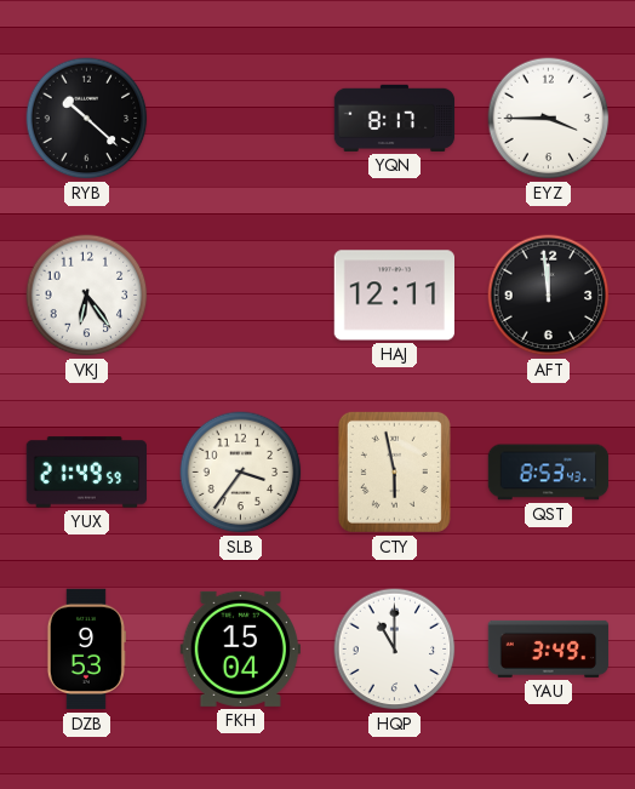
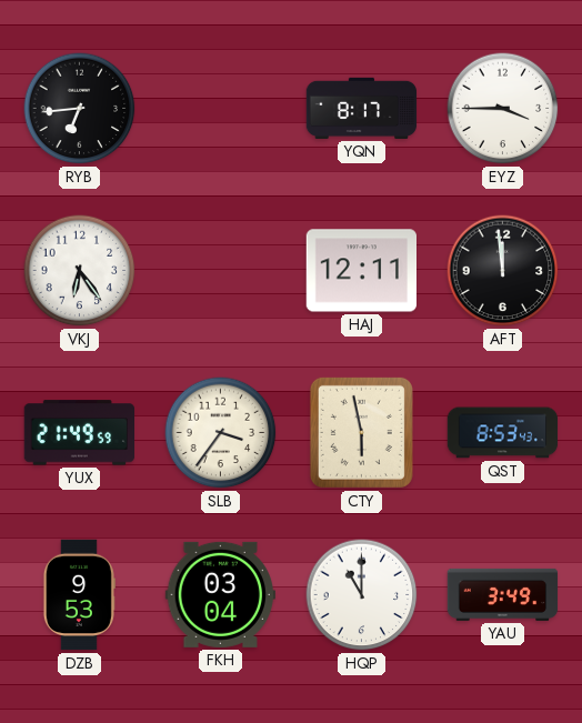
RYB: 10:22 -> 6:44 (80, 109)
FKH: 15:04 -> 03:04 (220, 594)
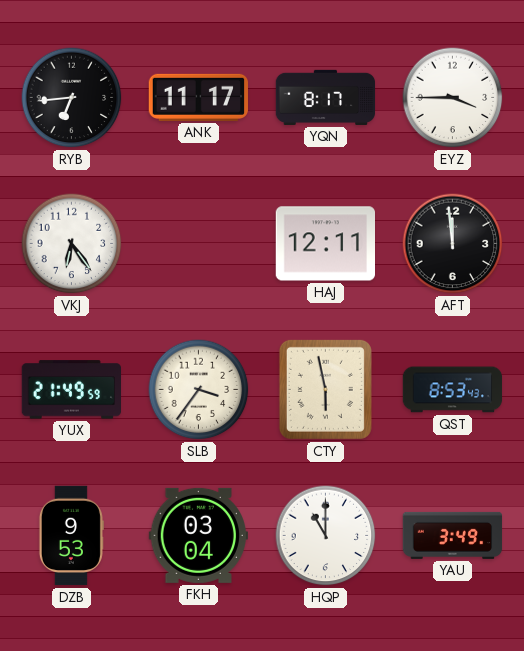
ANK: none -> 11:17 (198, 97)
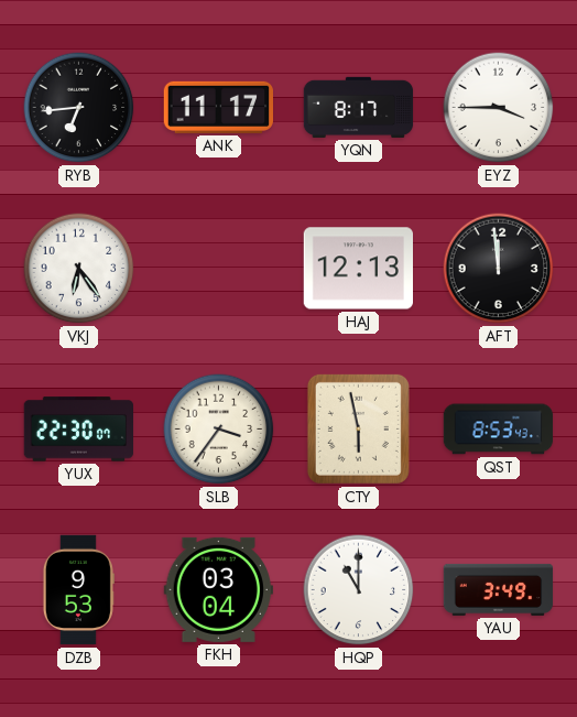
HAJ: 12:11 -> 12:13 (358, 269)
YUX: 21:49 -> 22:30 (78, 430)
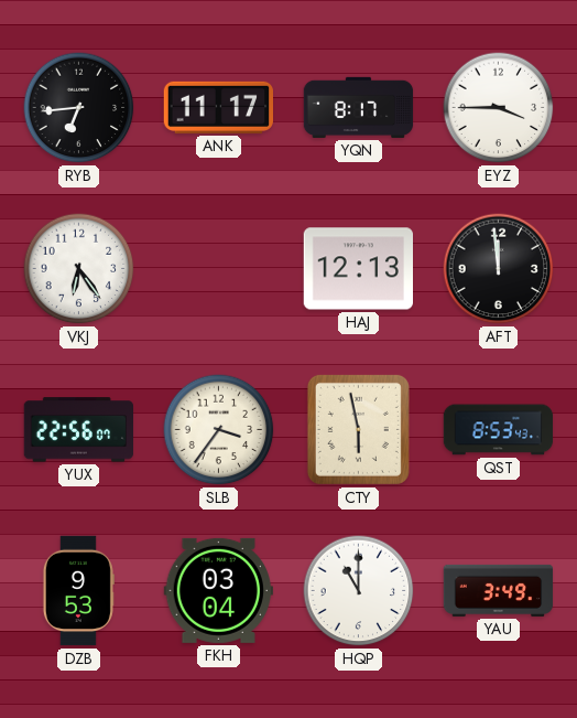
YUX: 22:30 -> 22:56 (78, 430)
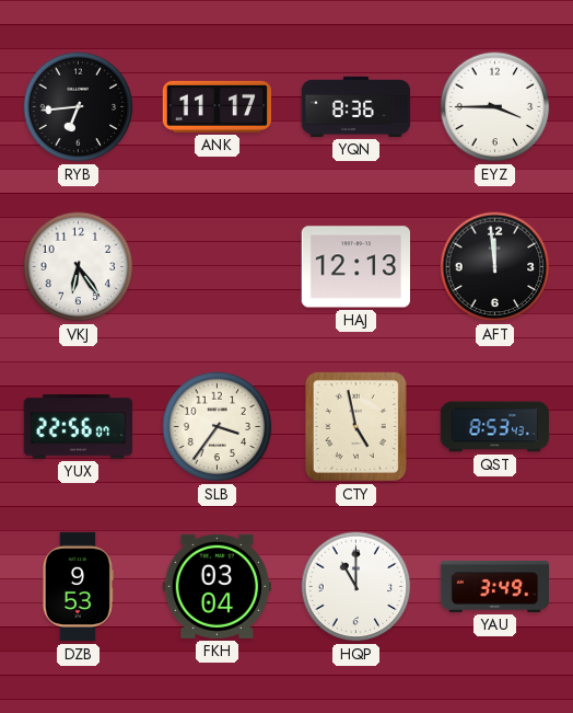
YQN: 8:17 -> 8:36 (356, 106)
CTY: 5:58 -> 4:58 (355, 426)
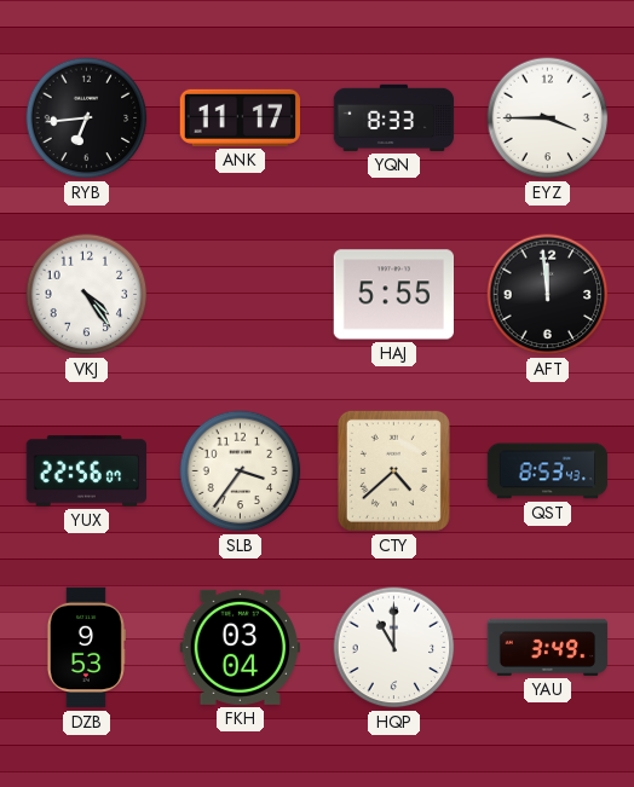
YQN: 8:36 -> 8:33 (394, 117)
VKJ: 6:24 -> 4:24 (87, 295)
HAJ: 12:13 -> 5:55 (393, 295)
CTY: 4:58 -> 4:38 (393, 470)
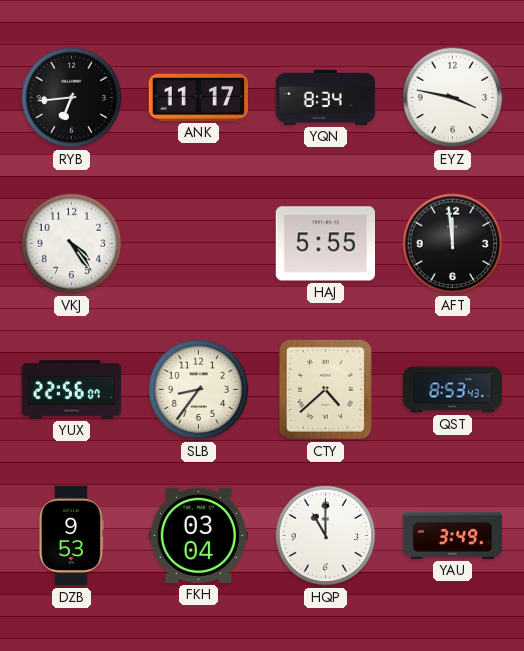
YQN: 8:33 -> 8:34 (326, 97)
EYZ: 3:45 -> 3:47 (453, 98)
SLB: 3:36 -> 8:36 (199, 390)
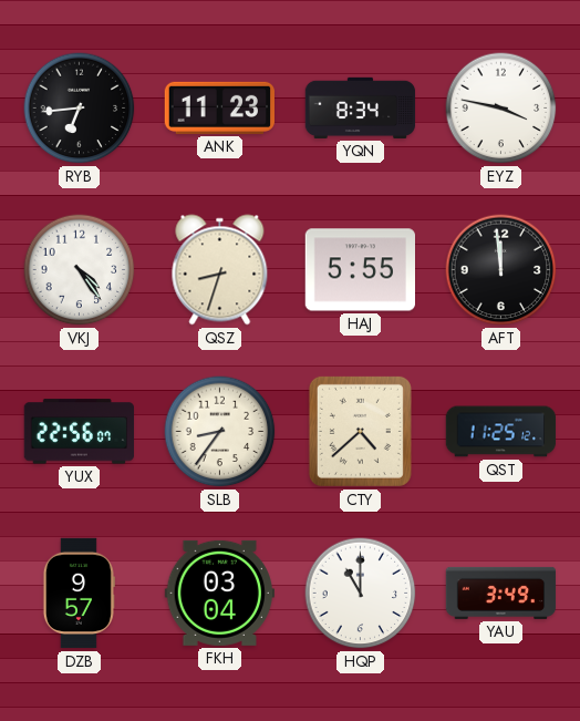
ANK: 11:17 -> 11:23 (219, 107)
QSZ: none -> 8:33 (220, 270)
QST: 8:53 -> 11:25 (501, 432)
DZB: 9:53 -> 9:57 (79, 594)
